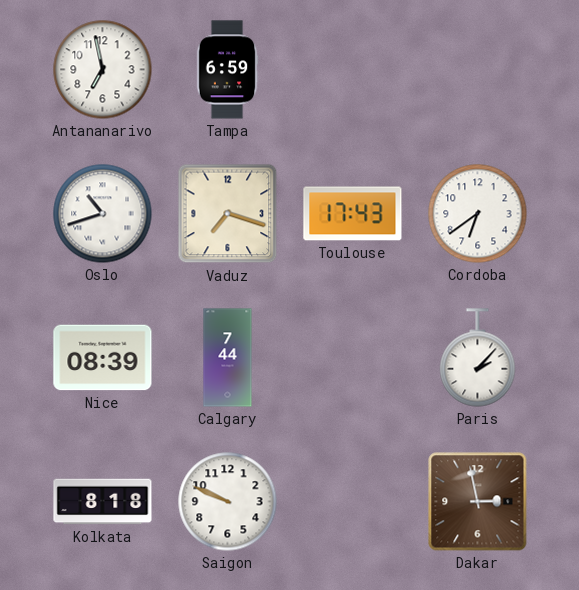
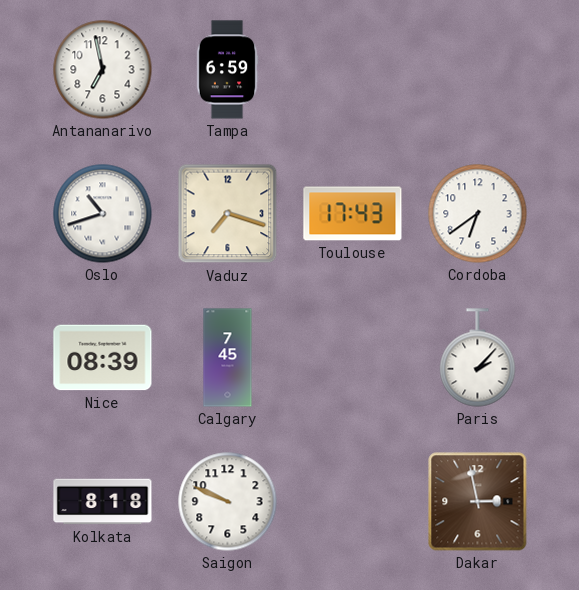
Calgary: 7:44 -> 7:45 (228, 358)
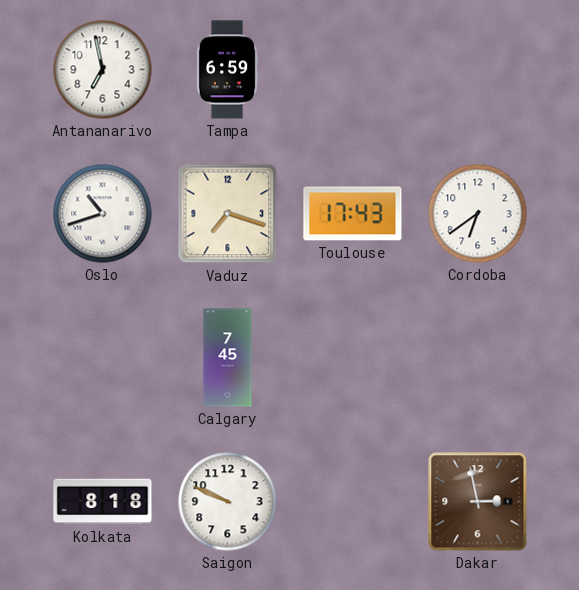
Nice: 08:39 -> none (103, 358)
Paris: 2:07 -> none (478, 358)
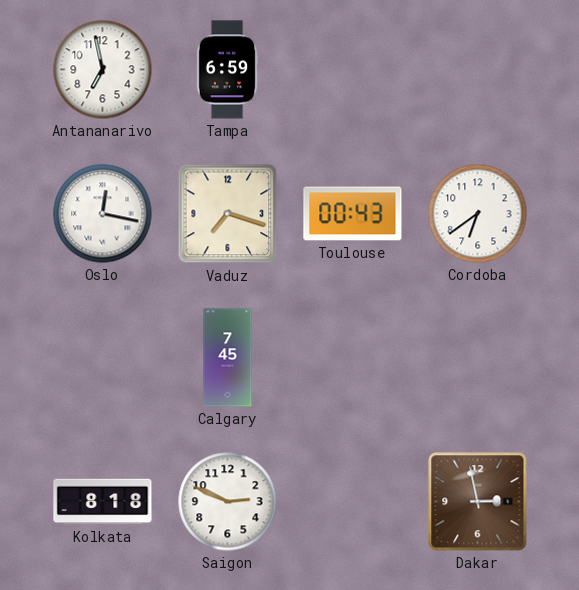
Oslo: 10:42 -> 12:17 (103, 214)
Toulouse: 17:43 -> 00:43 (353, 214)
Saigon: 9:49 -> 2:49 (228, 502)
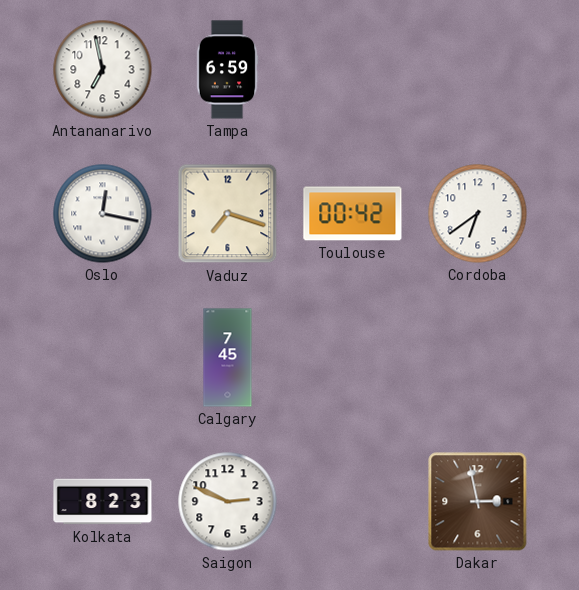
Toulouse: 00:43 -> 00:42 (353, 214)
Kolkata: 8:18 -> 8:23 (103, 502)
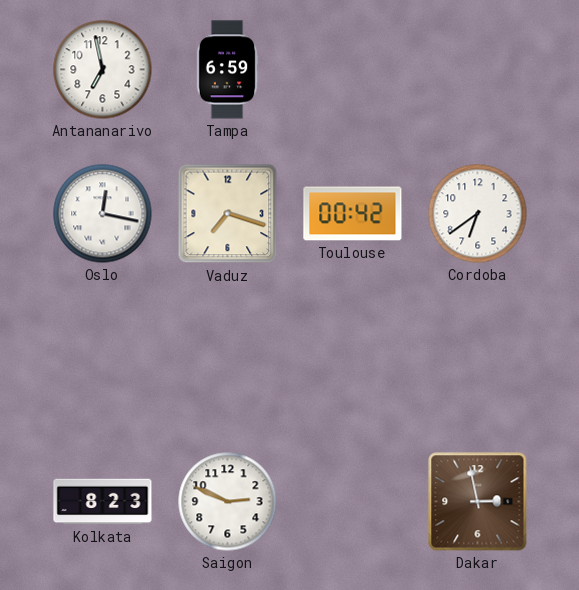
Calgary: 7:45 -> none (228, 358)
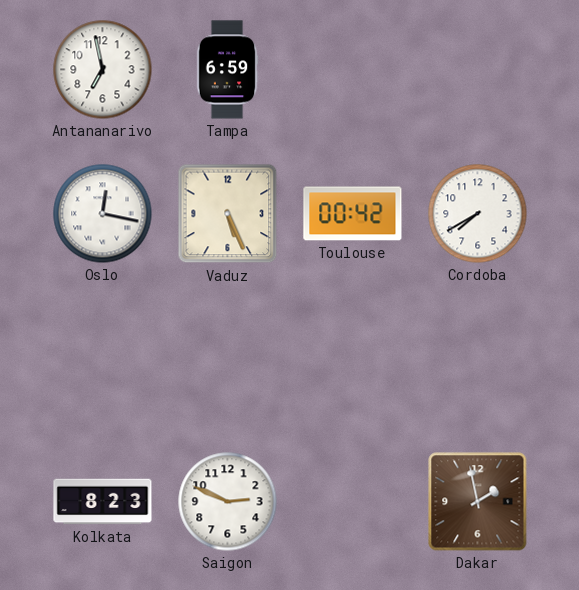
Vaduz: 7:18 -> 5:26 (228, 214)
Cordoba: 6:39 -> 7:40 (478, 214)
Dakar: 2:58 -> 1:58 (478, 502)
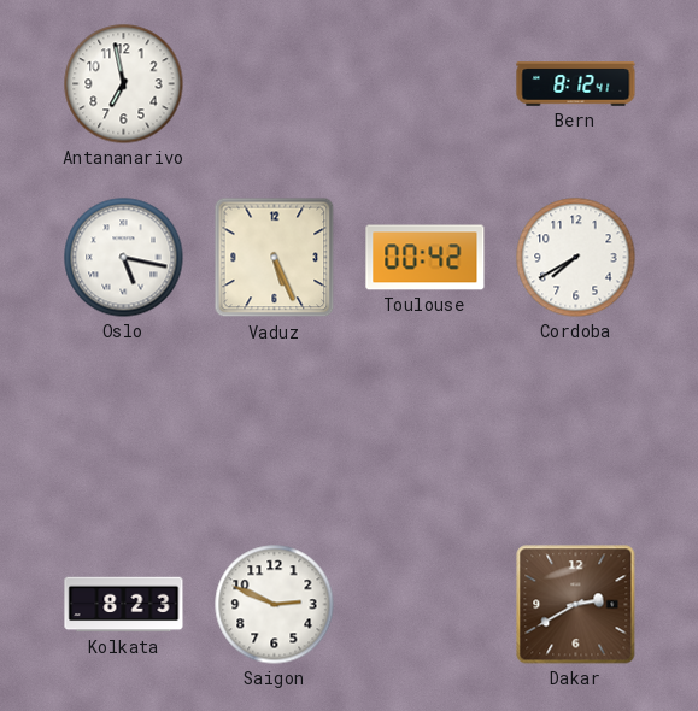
Tampa: 6:59 -> none (227, 70)
Bern: none -> 8:12 (576, 84)
Oslo: 12:17 -> 5:17 (124, 258)
Dakar: 1:58 -> 2:40 (576, 605)
